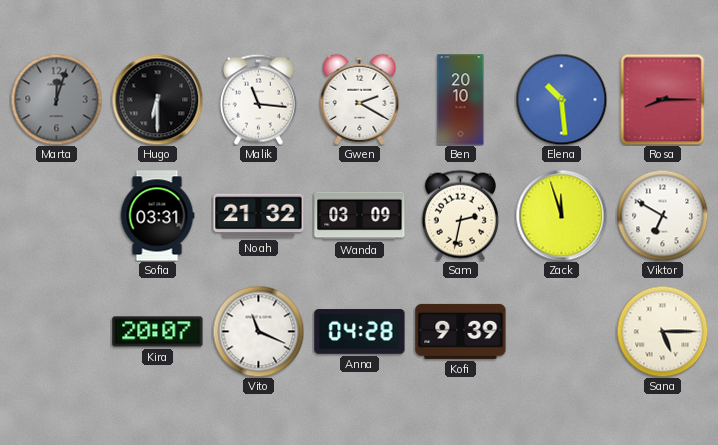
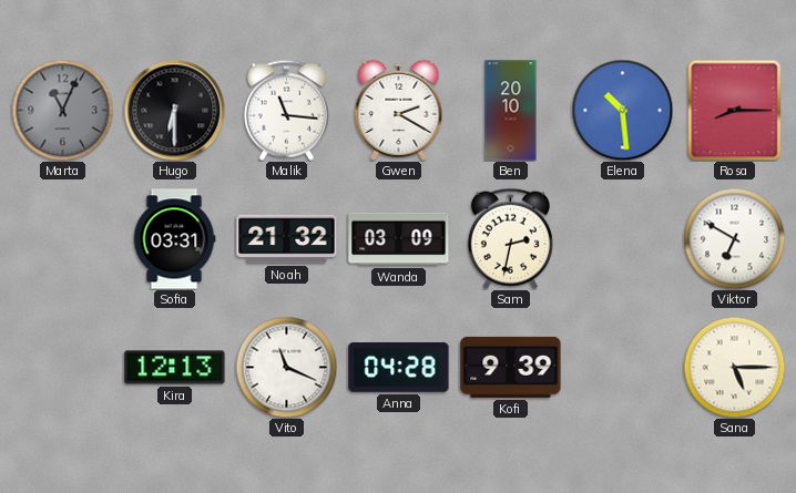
Marta: 12:03 -> 11:04 (62, 110)
Zack: 11:57 -> none (561, 215)
Kira: 20:07 -> 12:13 (175, 368)
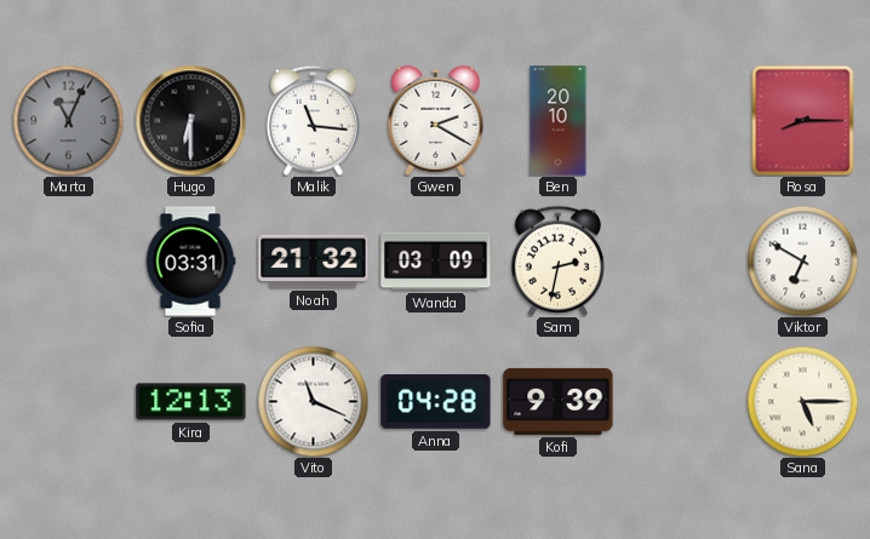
Elena: 10:29 -> none (622, 110)
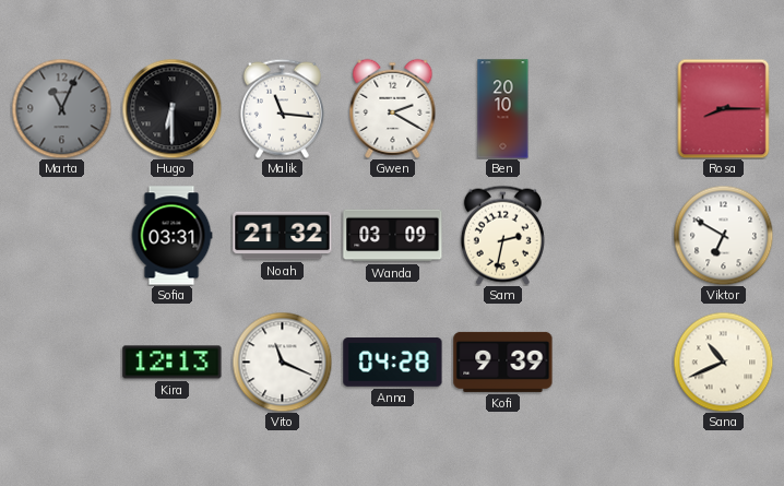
Sana: 5:15 -> 10:41 (723, 361)
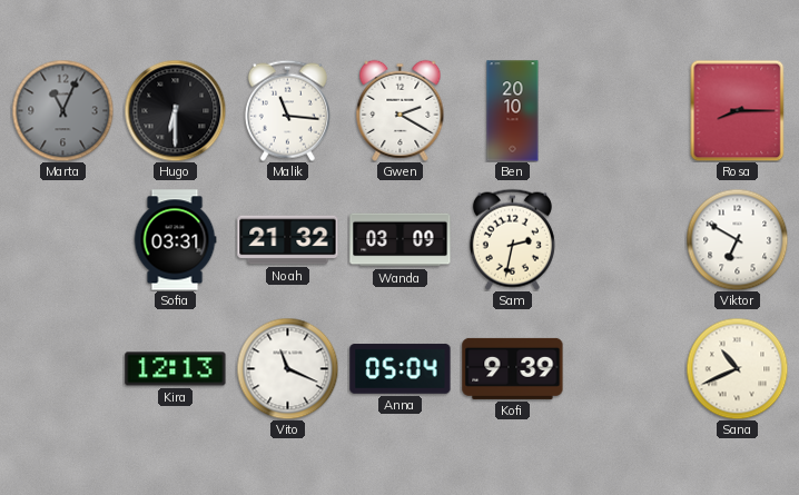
Anna: 04:28 -> 05:04 (401, 369)
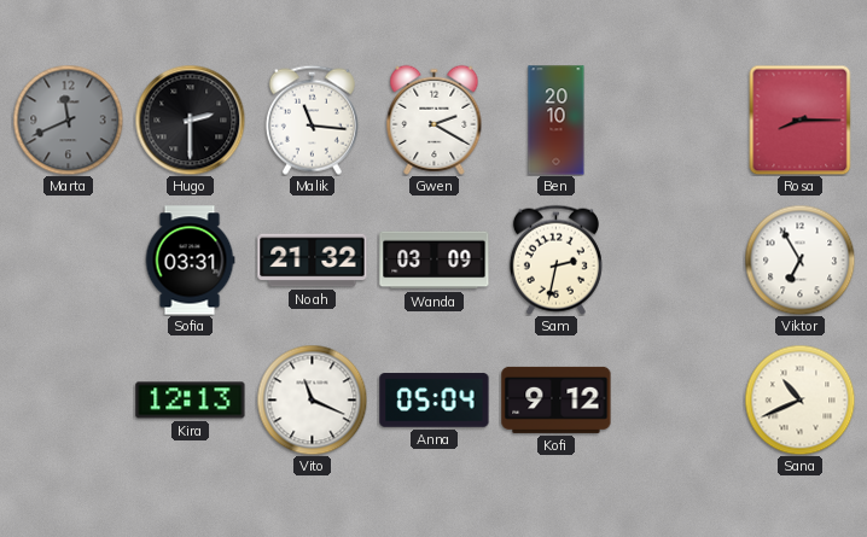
Marta: 11:04 -> 11:41 (68, 119)
Hugo: 6:30 -> 2:30 (190, 119)
Viktor: 6:50 -> 6:55 (799, 259)
Kofi: 9:39 -> 9:12 (557, 399)
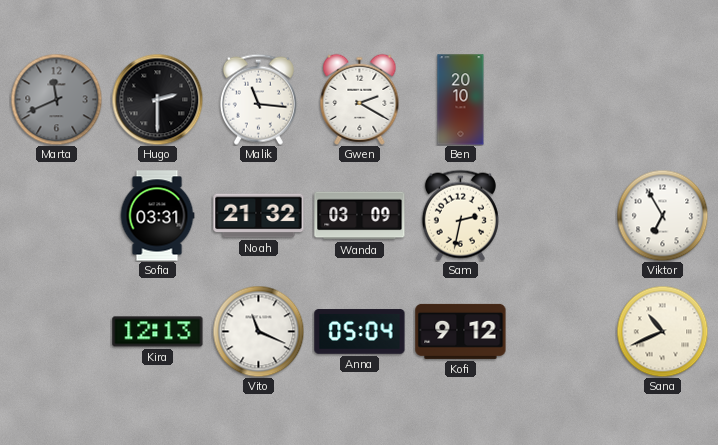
Rosa: 8:15 -> none (801, 119)
